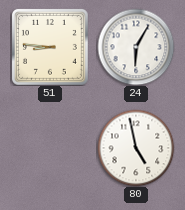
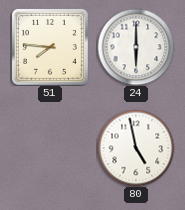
51: 8:46 -> 7:46 (50, 47)
24: 6:05 -> 6:00 (136, 47)
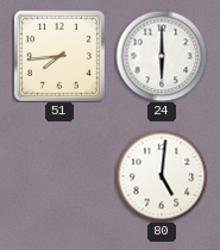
51: 7:46 -> 7:44 (59, 56)
80: 4:58 -> 5:01 (162, 176)
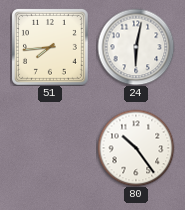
24: 6:00 -> 6:02 (136, 47)
80: 5:01 -> 10:24 (136, 148)
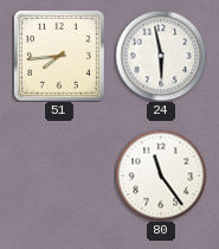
24: 6:02 -> 5:58 (161, 56)
80: 10:24 -> 11:24 (161, 175)
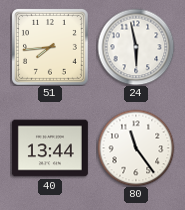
40: none -> 13:44 (50, 148)
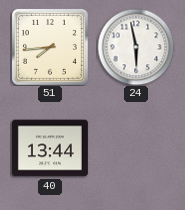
80: 11:24 -> none (136, 148)
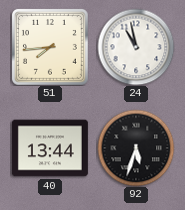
24: 5:58 -> 10:58 (136, 47)
92: none -> 5:33 (136, 148)
